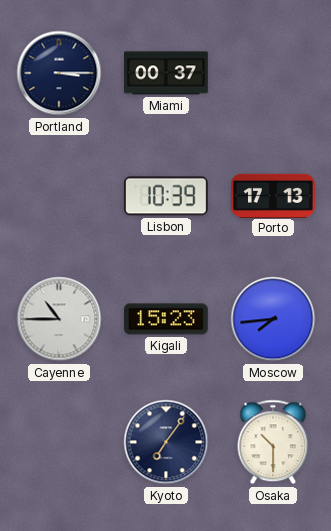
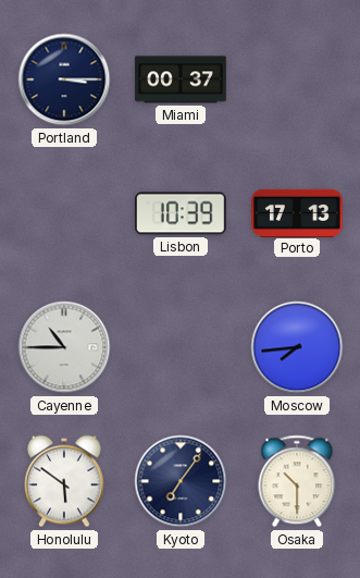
Kigali: 15:23 -> none (167, 319)
Honolulu: none -> 5:51 (65, 481)
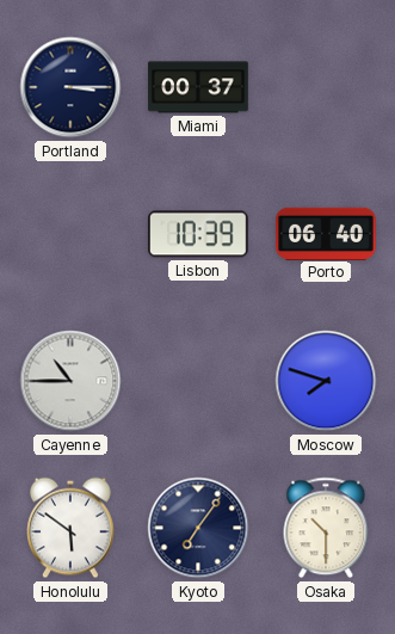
Porto: 17:13 -> 06:40 (326, 233)
Moscow: 7:44 -> 7:48 (326, 381)
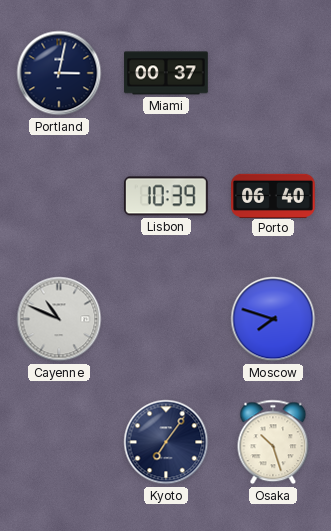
Portland: 3:15 -> 3:02 (59, 73)
Cayenne: 10:45 -> 10:49 (59, 319)
Honolulu: 5:51 -> none (72, 528)
Osaka: 10:30 -> 10:27 (273, 442)
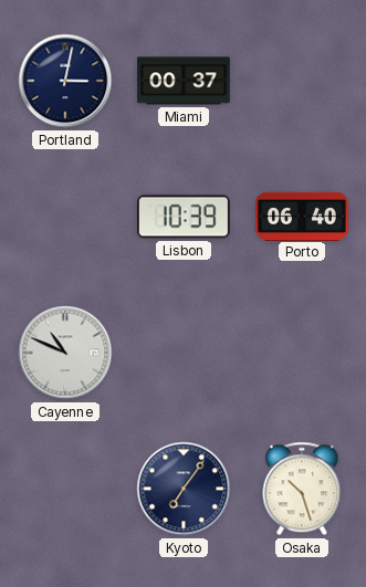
Moscow: 7:48 -> none (273, 319)
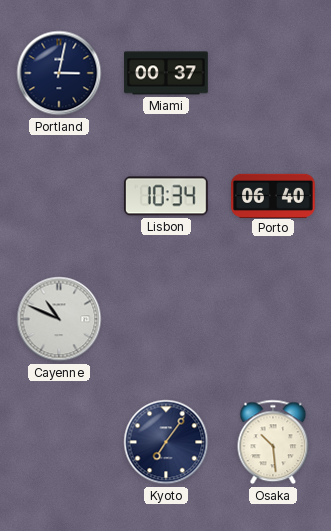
Lisbon: 10:39 -> 10:34 (166, 196)
Osaka: 10:27 -> 10:29 (273, 442)
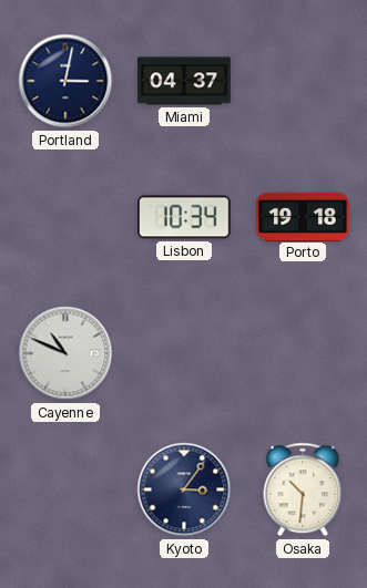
Miami: 00:37 -> 04:37 (184, 81)
Porto: 06:40 -> 19:18 (303, 216)
Kyoto: 7:06 -> 3:06 (184, 489)
Osaka: 10:29 -> 10:31 (303, 489)
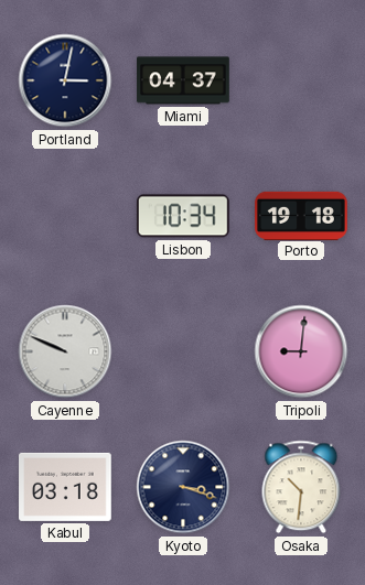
Cayenne: 10:49 -> 9:49 (65, 351)
Tripoli: none -> 9:01 (301, 351)
Kabul: none -> 03:18 (66, 487)
Kyoto: 3:06 -> 3:18 (183, 487)
